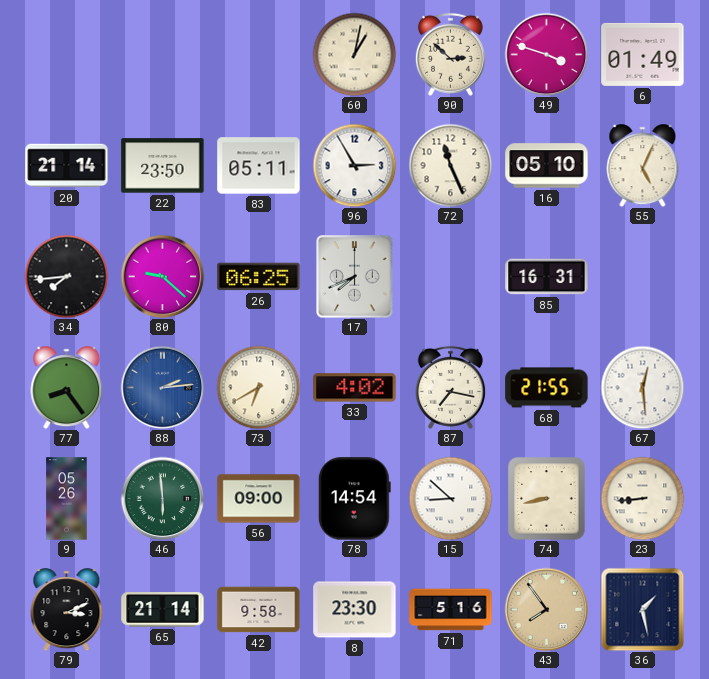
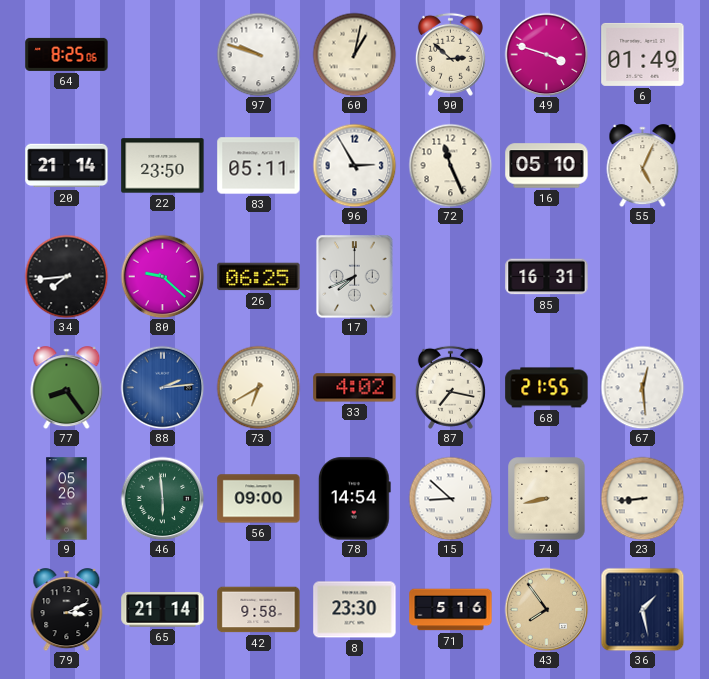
64: none -> 8:25 (67, 54)
97: none -> 9:48 (258, 54)
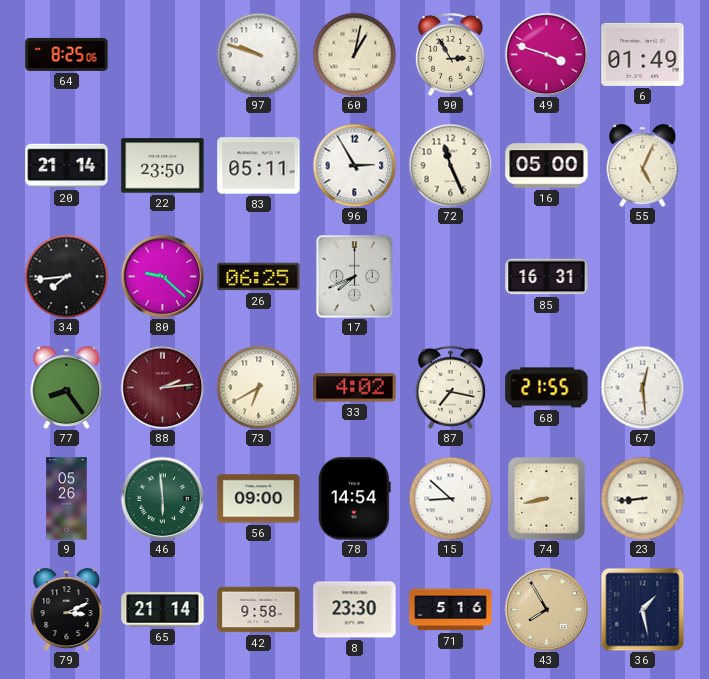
90: 2:52 -> 2:55 (450, 54)
16: 05:10 -> 05:00 (547, 166)
88 dial: blue -> burgundy (162, 387)
43: 7:54 -> 7:55 (546, 609)
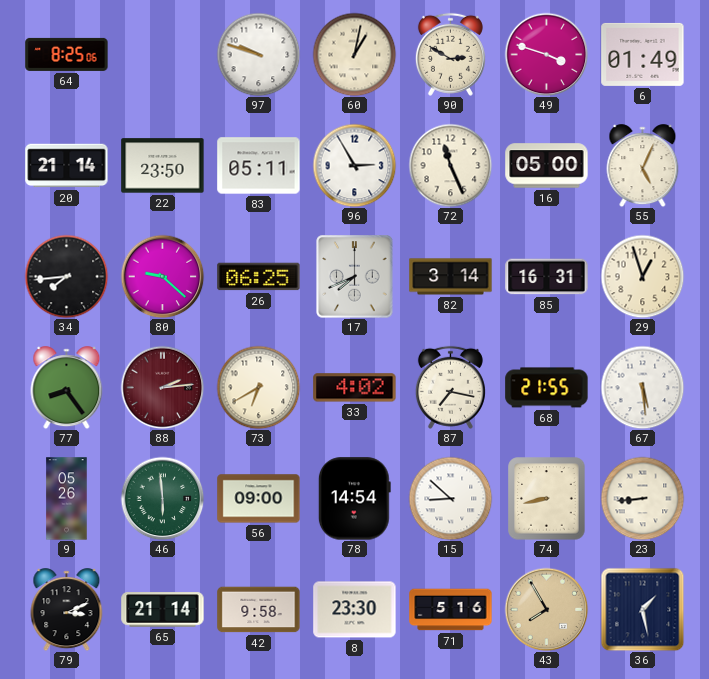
90: 2:55 -> 2:50 (450, 54)
82: none -> 3:14 (451, 277)
29: none -> 12:57 (642, 276)
67: 12:29 -> 5:29 (642, 387)
